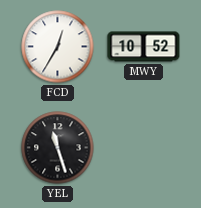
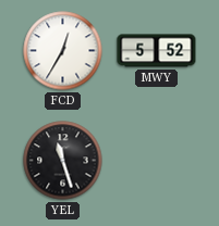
MWY: 10:52 -> 5:52 (157, 51)
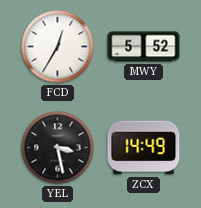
YEL: 11:27 -> 3:28 (58, 148)
ZCX: none -> 14:49 (144, 148)
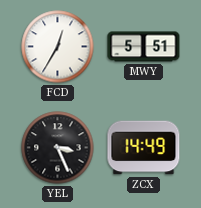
MWY: 5:52 -> 5:51 (144, 47)
YEL: 3:28 -> 3:26 (58, 148)
